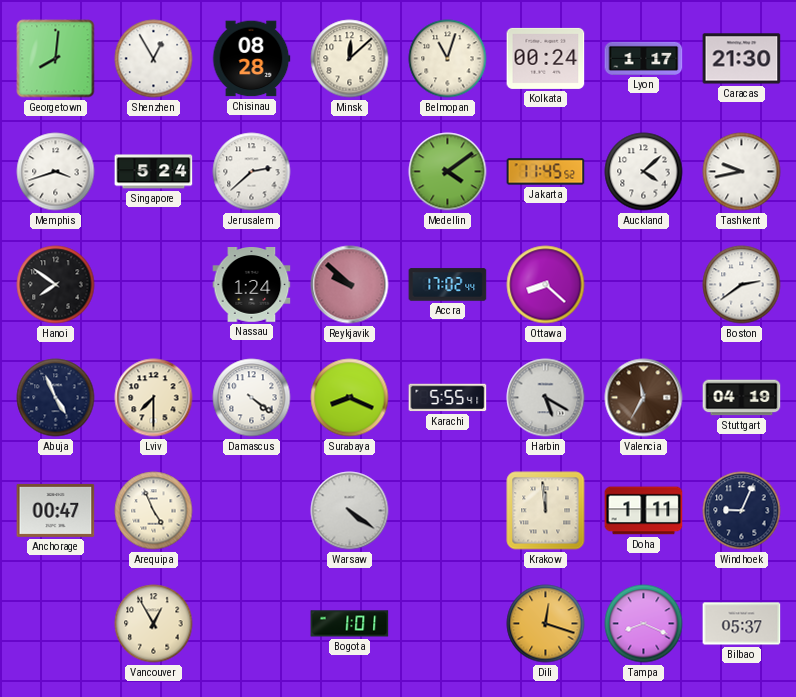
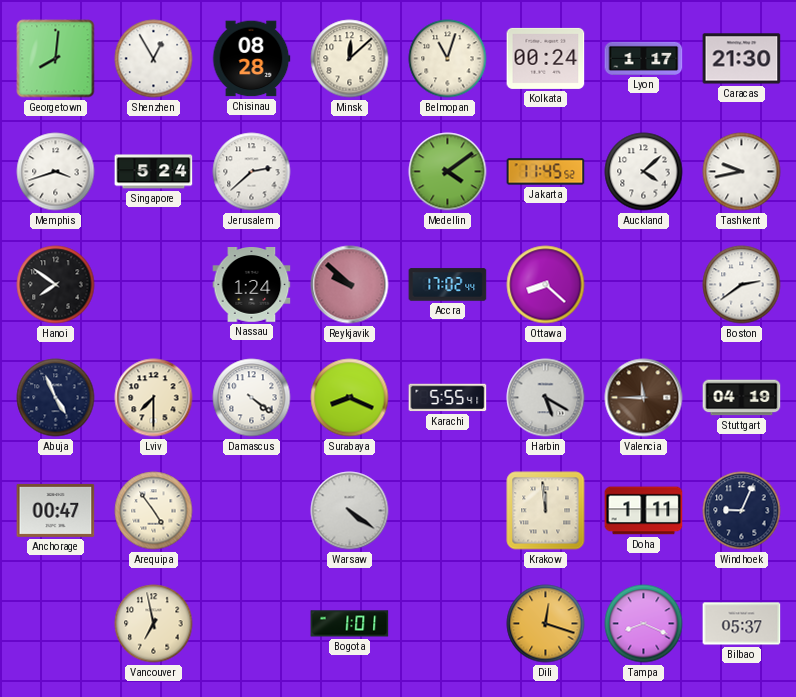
Valencia: 11:35 -> 11:45 (644, 398)
Arequipa: 4:56 -> 4:54 (154, 511)
Vancouver: 12:55 -> 6:58 (154, 624)
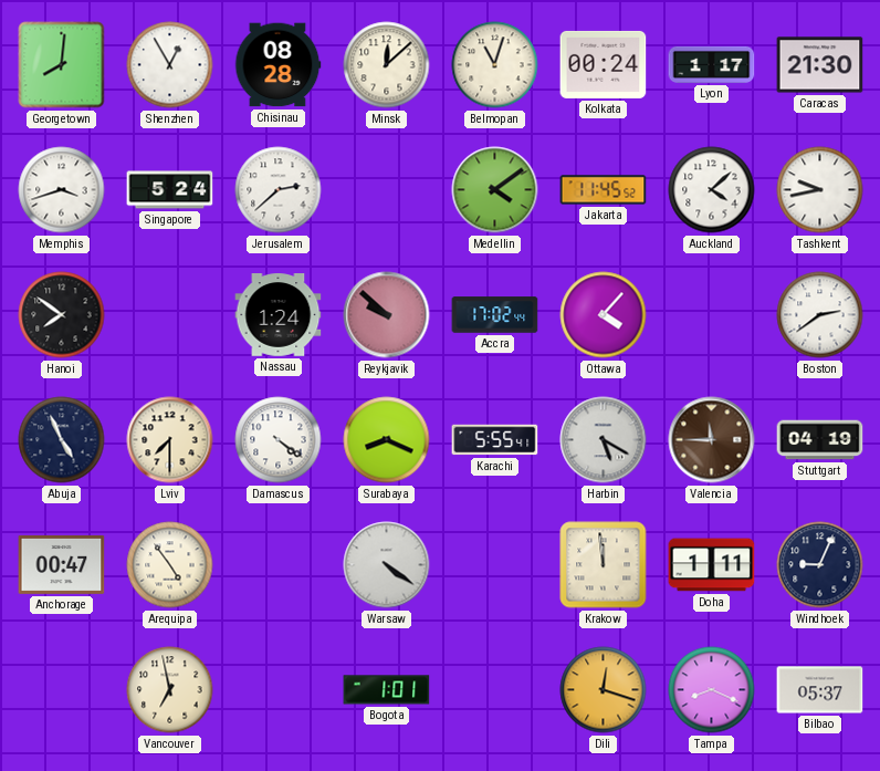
Ottawa: 8:22 -> 4:07 (604, 315)
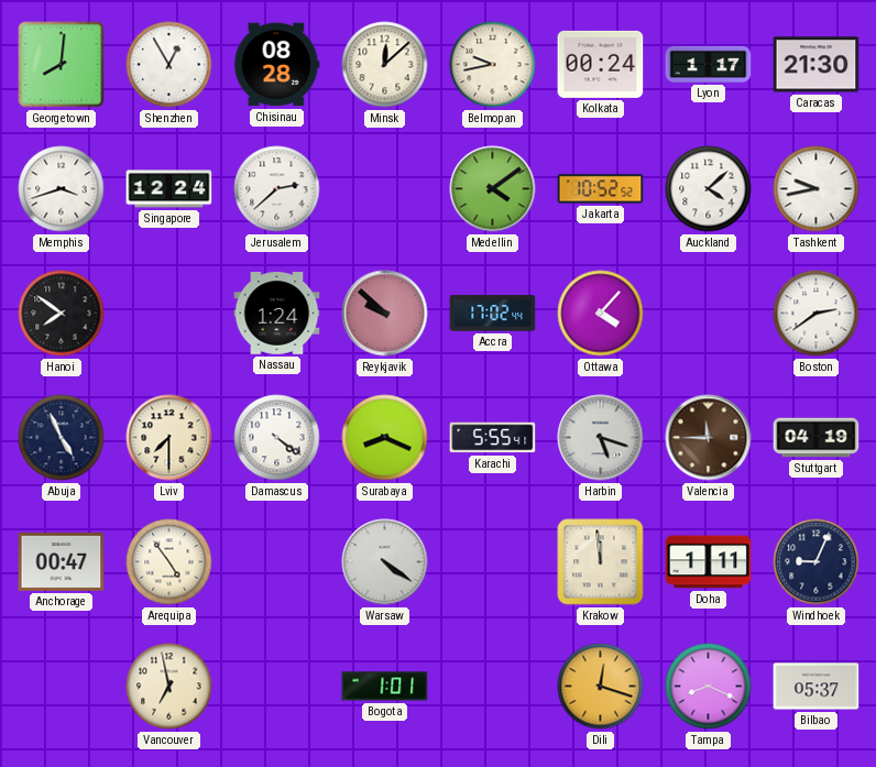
Belmopan: 11:03 -> 9:43 (493, 65)
Singapore: 5:24 -> 12:24 (169, 189)
Jakarta: 11:45 -> 10:52 (601, 189)
Harbin: 5:20 -> 5:18 (601, 438)
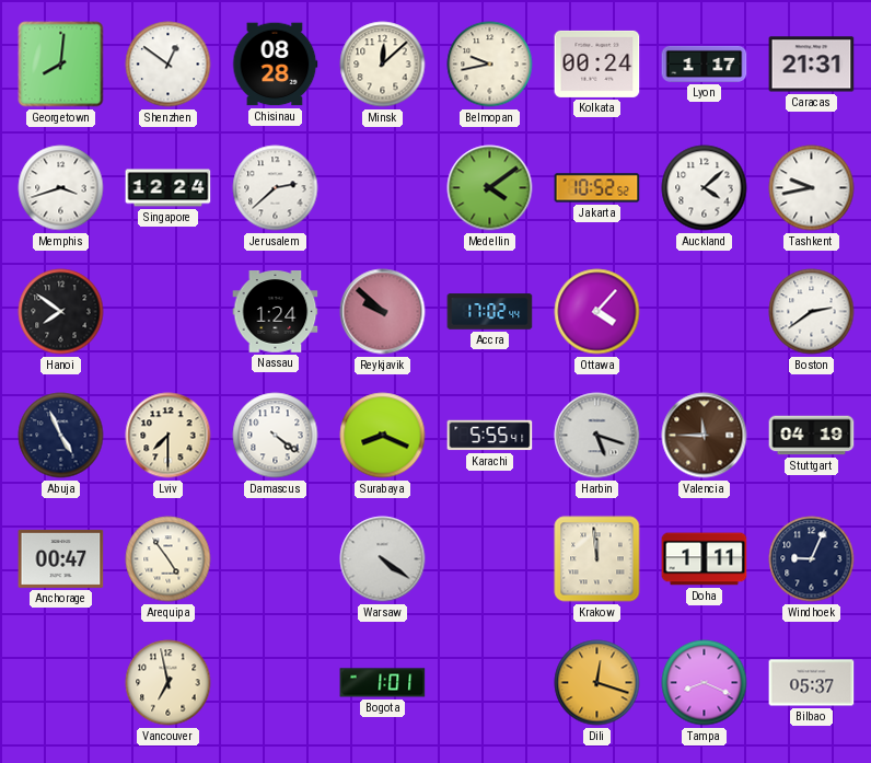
Shenzhen: 12:55 -> 12:51 (169, 65)
Caracas: 21:30 -> 21:31 (812, 65)
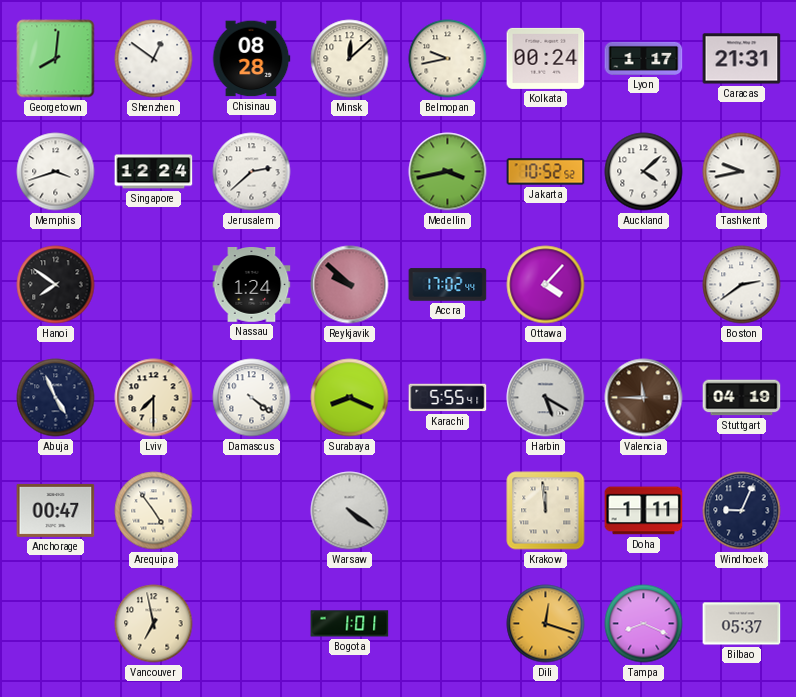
Medellin: 4:09 -> 3:43 (448, 172)
Harbin: 5:18 -> 5:20 (546, 398)
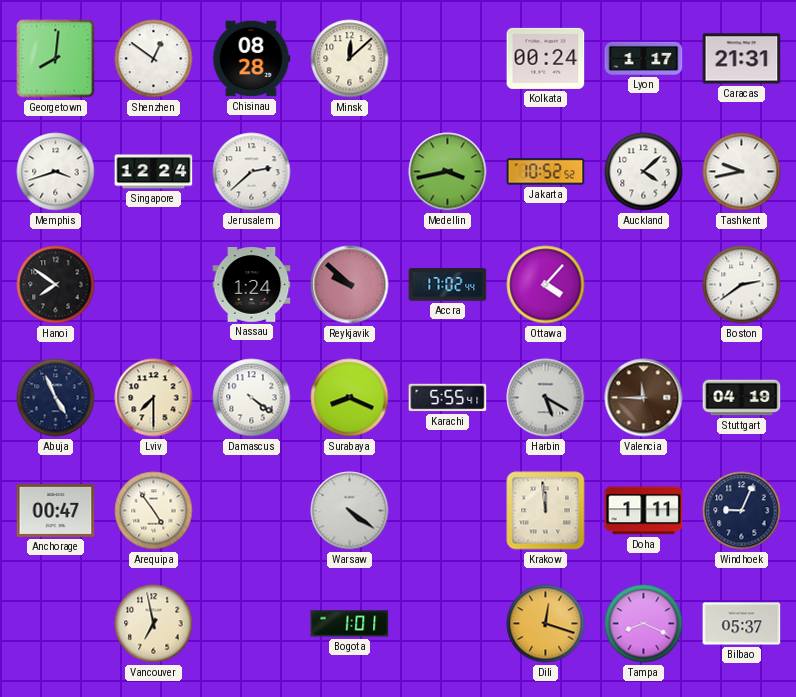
Belmopan: 9:43 -> none (448, 59)
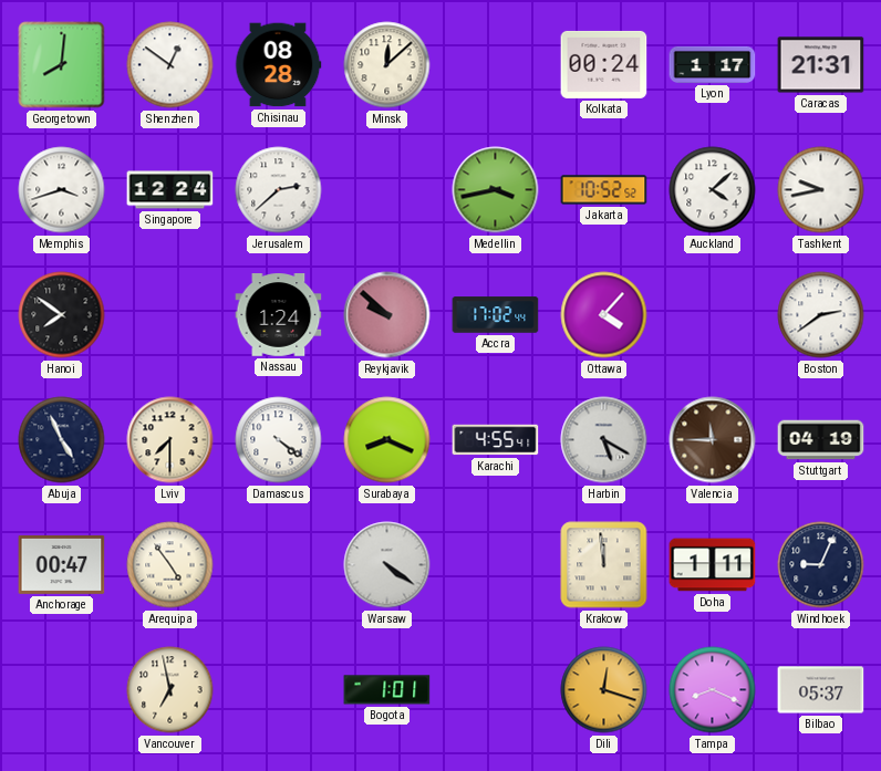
Karachi: 5:55 -> 4:55 (496, 440)
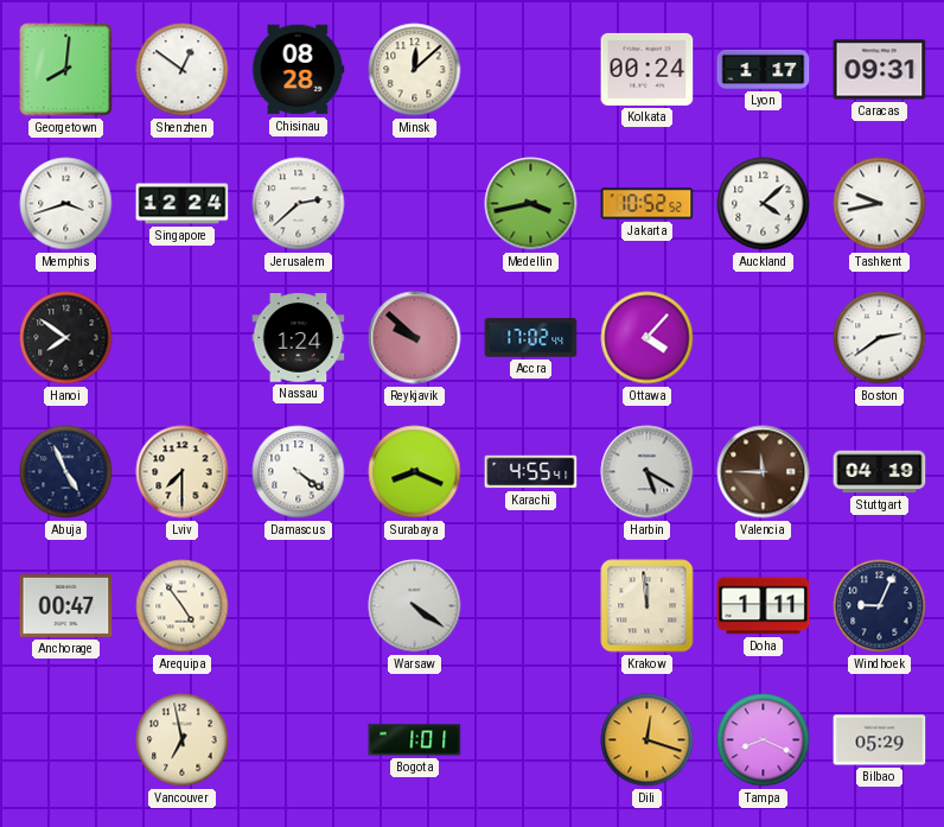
Caracas: 21:31 -> 09:31 (880, 70)
Bilbao: 05:37 -> 05:29 (880, 740)
